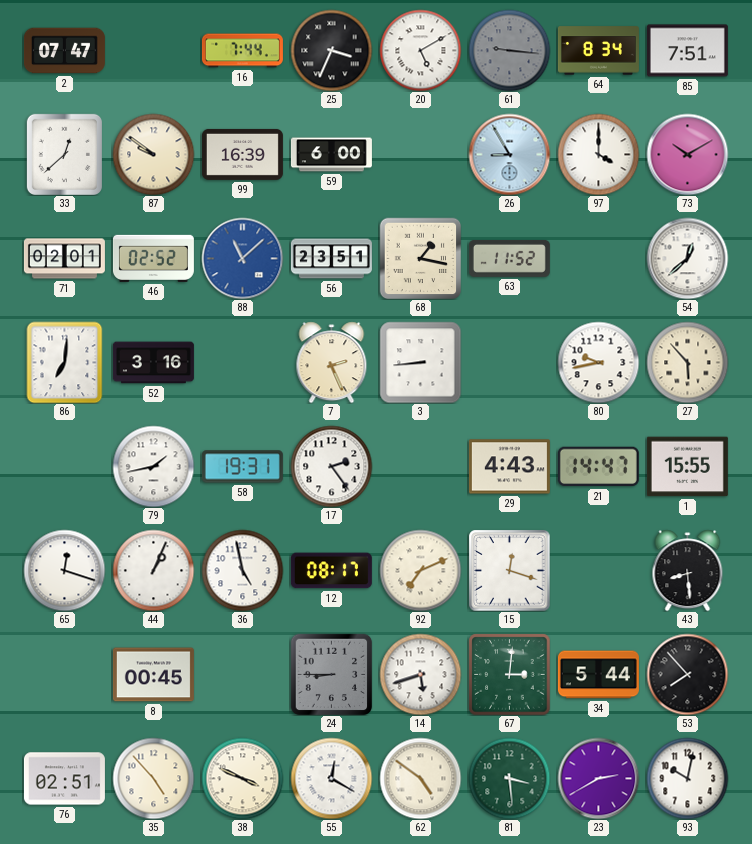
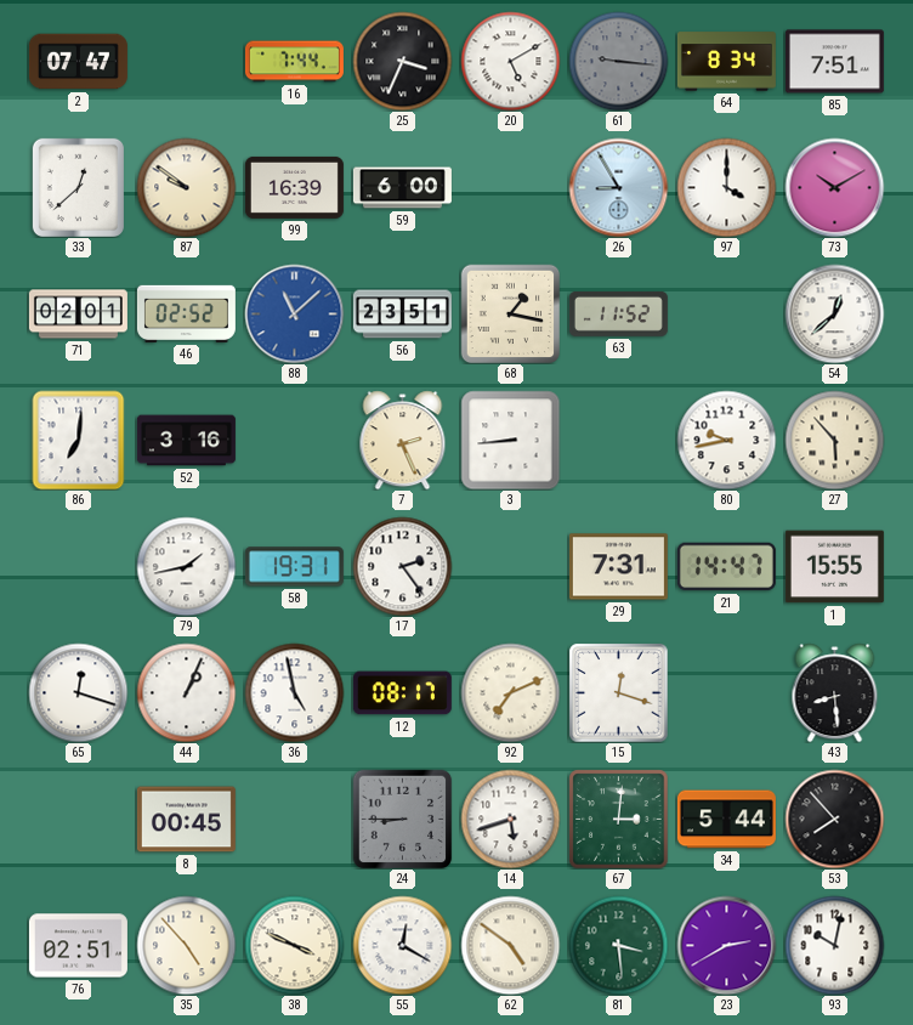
29: 4:43 -> 7:31 (618, 567)
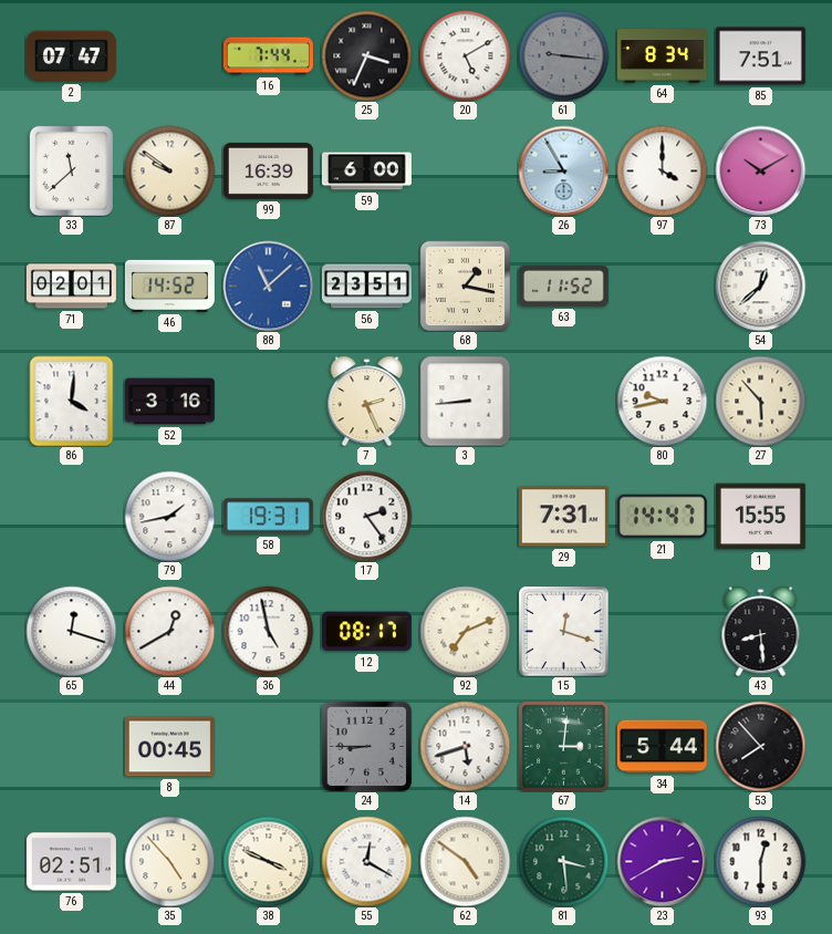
33: 12:38 -> 11:38 (71, 170)
46: 02:52 -> 14:52 (169, 286)
86: 7:01 -> 4:01 (72, 401)
44: 1:04 -> 12:40 (169, 631)
93: 10:02 -> 12:30 (760, 861)
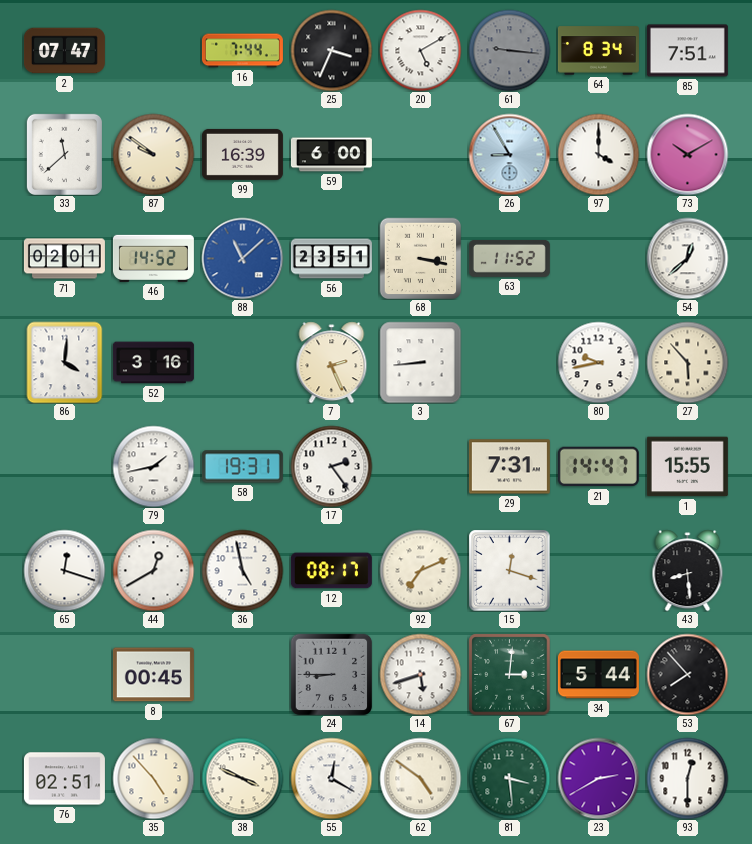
68: 1:17 -> 3:17 (420, 258)
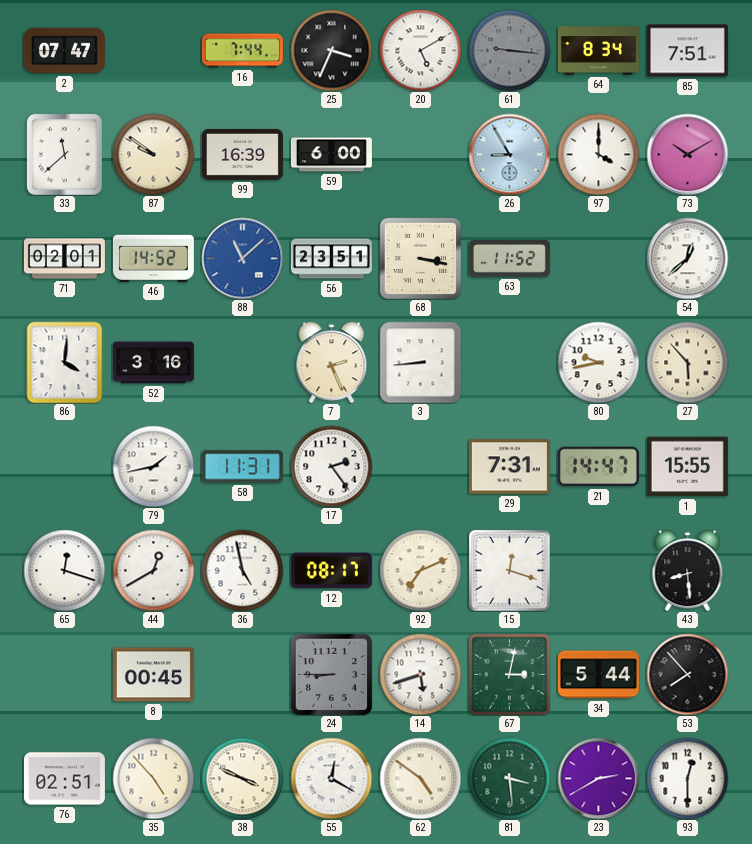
58: 19:31 -> 11:31 (242, 467)
67: 3:01 -> 3:02 (509, 674)
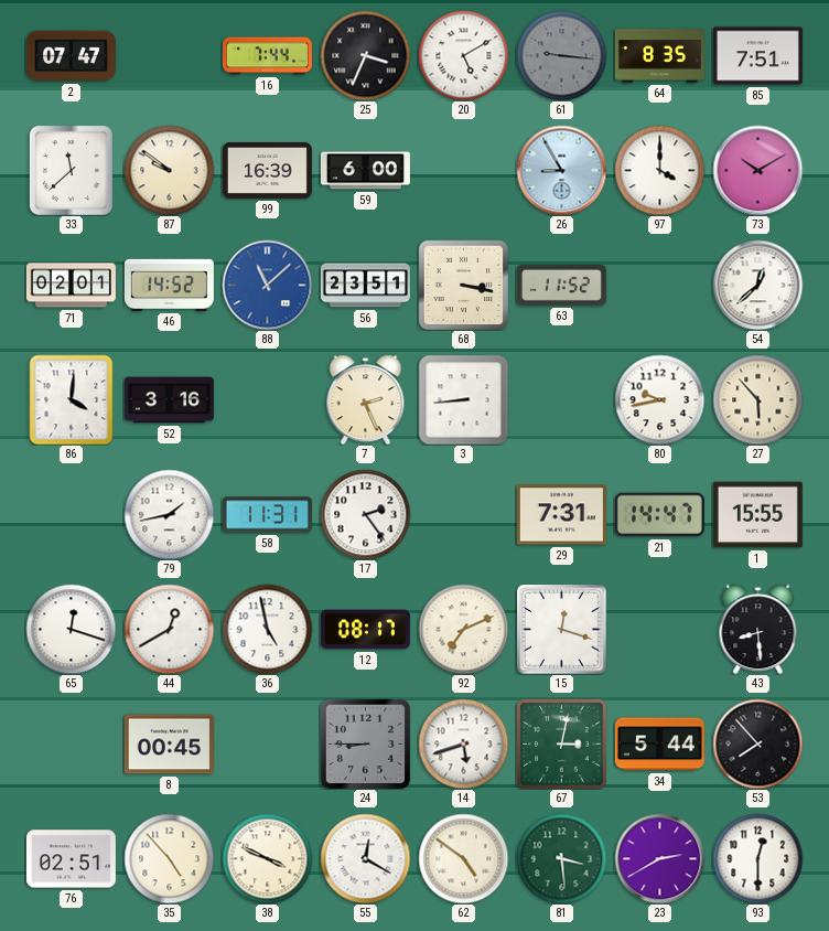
64: 8:34 -> 8:35 (659, 56)
